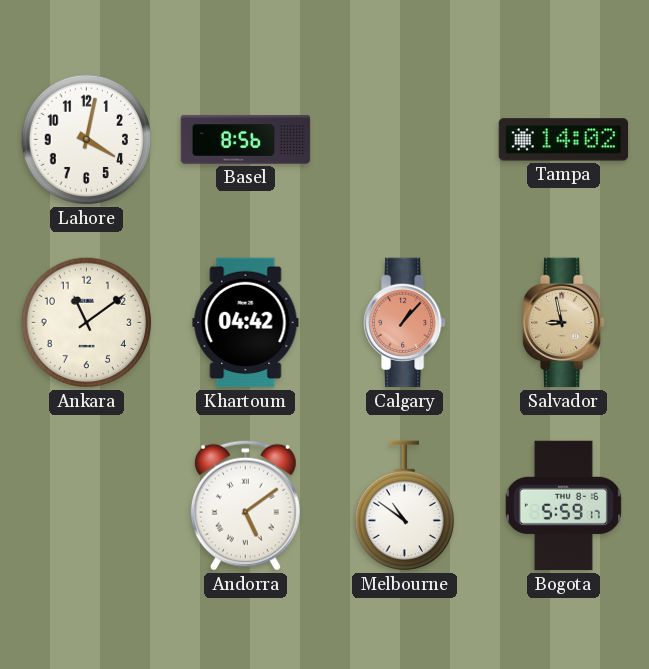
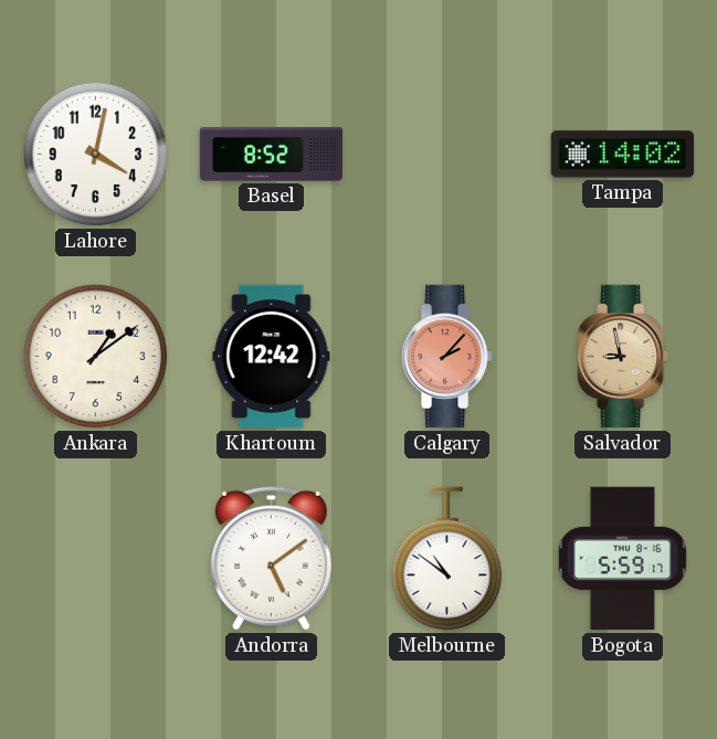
Basel: 8:56 -> 8:52 (272, 155)
Ankara: 11:09 -> 1:09 (96, 357)
Khartoum: 04:42 -> 12:42 (272, 357)
Calgary: 1:07 -> 2:07 (447, 357)
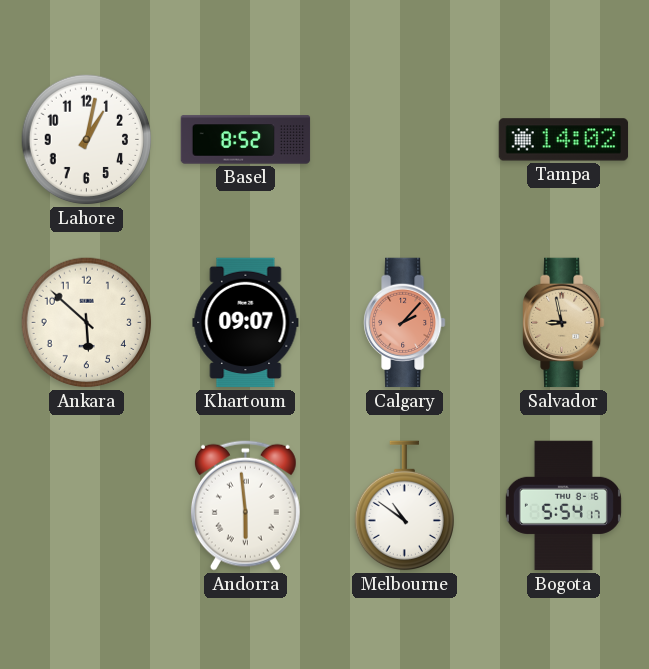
Lahore: 4:02 -> 1:02 (87, 140)
Ankara: 1:09 -> 5:52 (87, 323)
Khartoum: 12:42 -> 09:07 (246, 323)
Andorra: 5:09 -> 5:59 (245, 505)
Bogota: 5:59 -> 5:54 (563, 506)
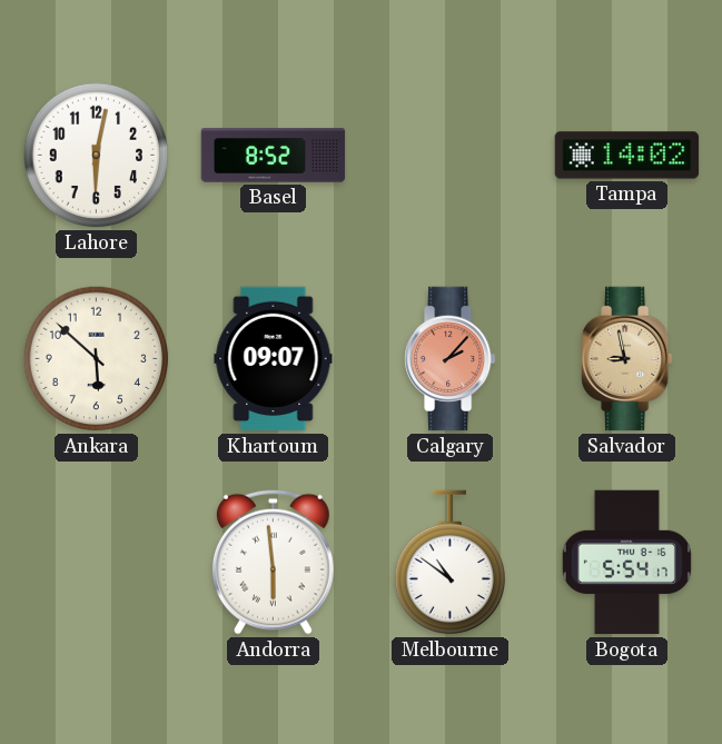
Lahore: 1:02 -> 6:02 (97, 156)
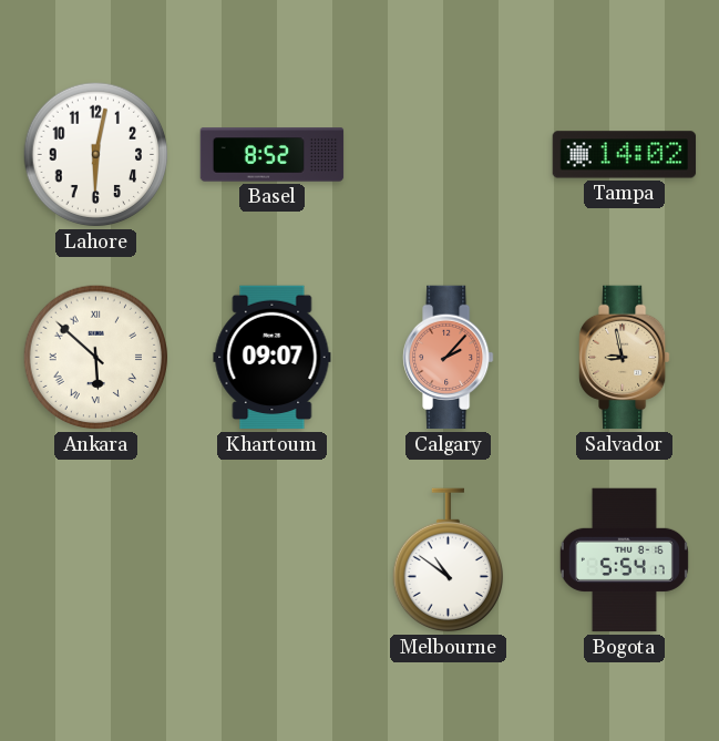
Ankara numerals: Arabic -> Roman (96, 358)
Andorra: 5:59 -> none (273, 562)
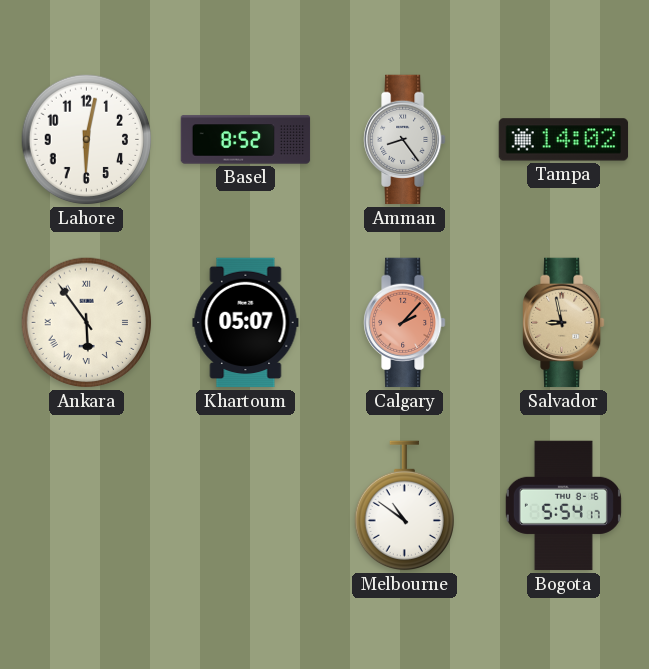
Amman: none -> 8:24 (405, 140)
Ankara: 5:52 -> 5:54 (87, 323)
Khartoum: 09:07 -> 05:07 (246, 323)
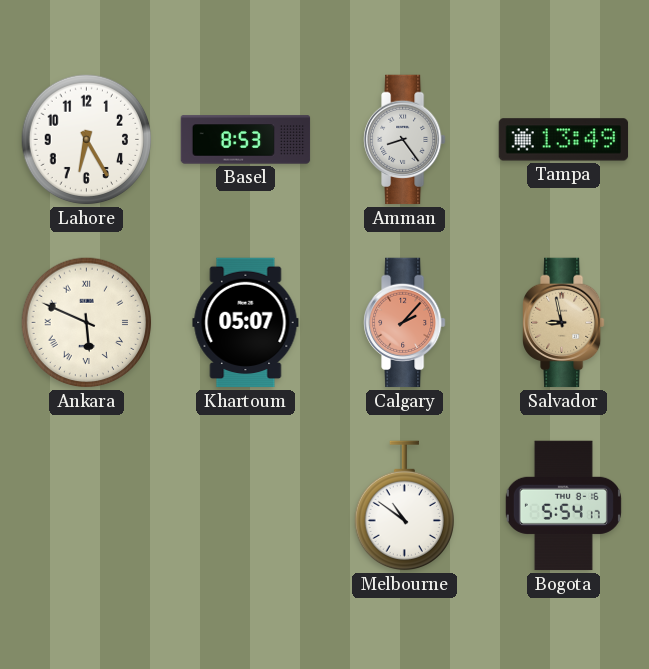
Lahore: 6:02 -> 6:25 (87, 140)
Basel: 8:52 -> 8:53 (246, 140)
Tampa: 14:02 -> 13:49 (564, 140)
Ankara: 5:54 -> 5:49 (87, 323)
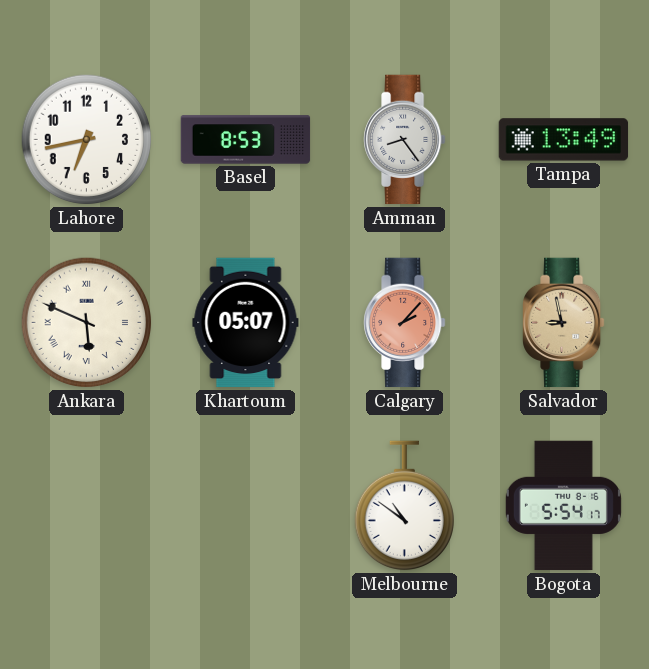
Lahore: 6:25 -> 6:43 (87, 140)
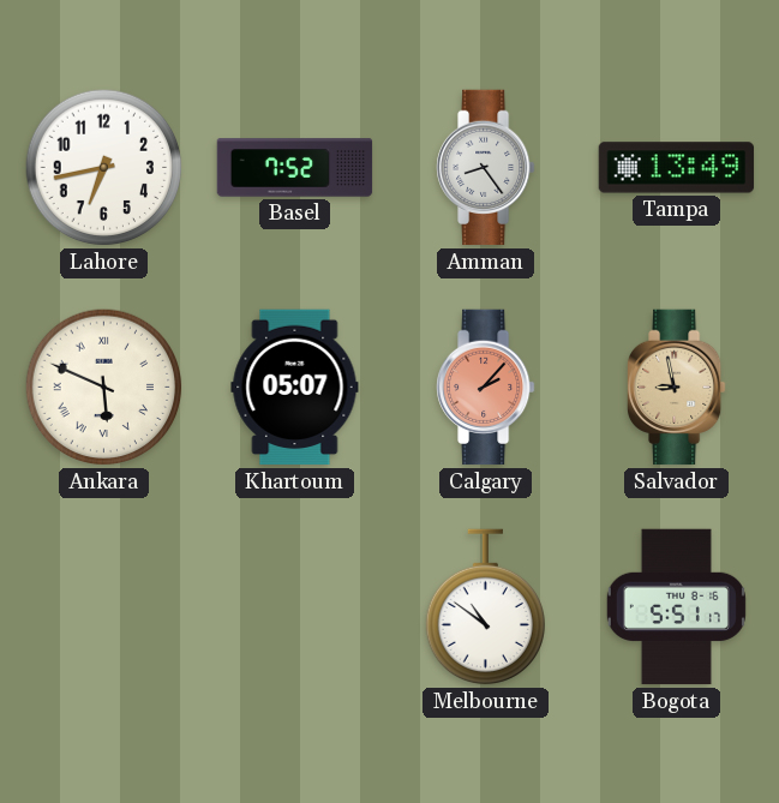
Basel: 8:53 -> 7:52 (295, 168)
Bogota: 5:54 -> 5:51 (676, 607)
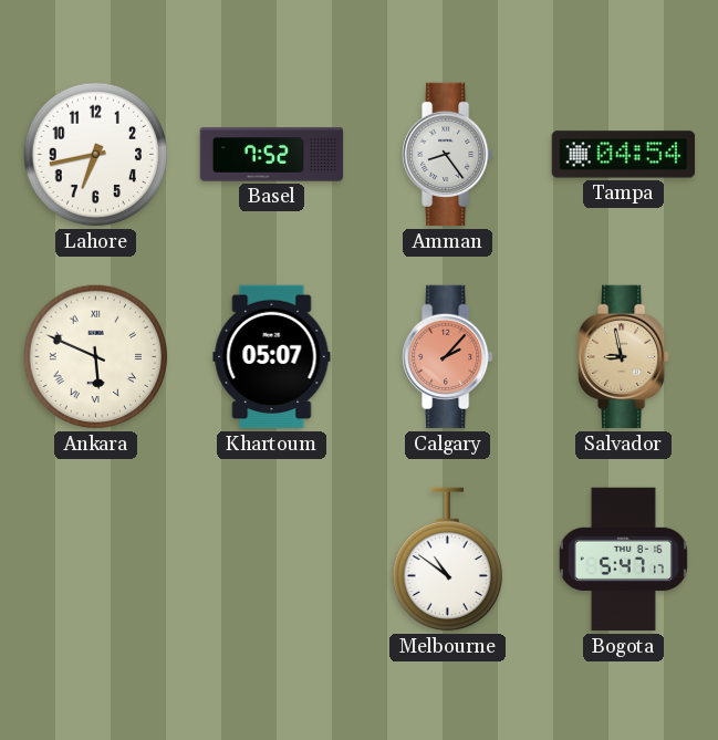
Tampa: 13:49 -> 04:54 (624, 155)
Bogota: 5:51 -> 5:47 (623, 560)
